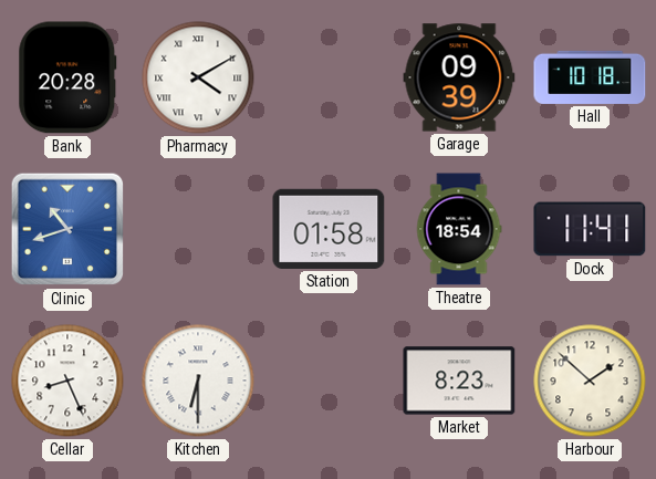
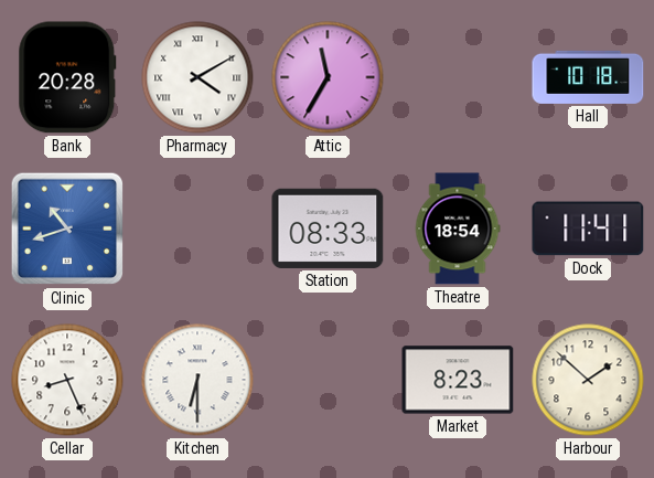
Attic: none -> 11:35 (328, 77)
Garage: 09:39 -> none (459, 77)
Station: 01:58 -> 08:33 (328, 229)
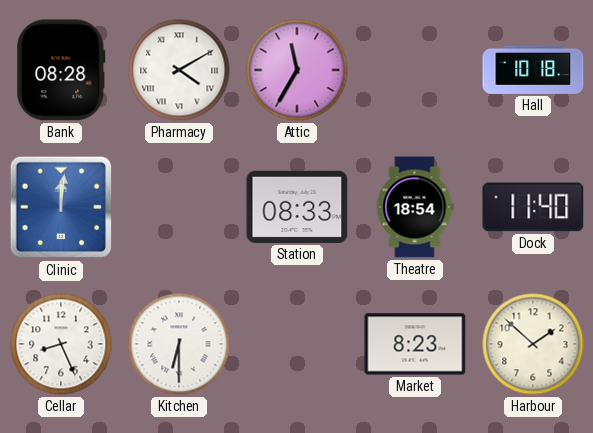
Bank: 20:28 -> 08:28 (61, 70)
Clinic: 10:42 -> 12:01 (61, 207)
Dock: 11:41 -> 11:40 (533, 207)
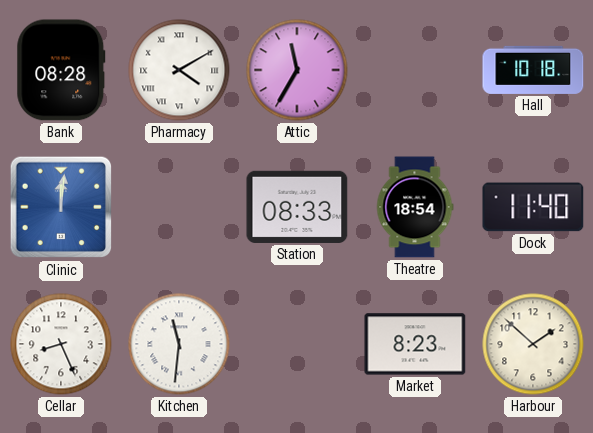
Kitchen: 6:30 -> 11:31 (179, 344)
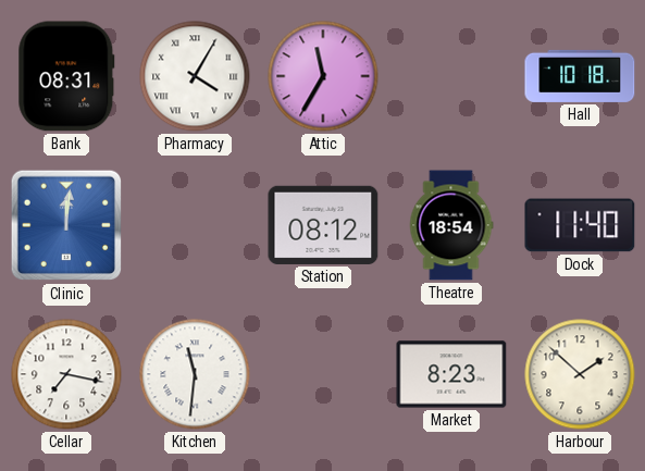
Bank: 08:28 -> 08:31 (66, 76)
Pharmacy: 4:10 -> 4:05 (195, 76)
Station: 08:33 -> 08:12 (323, 225)
Cellar: 8:26 -> 7:17 (66, 374)
